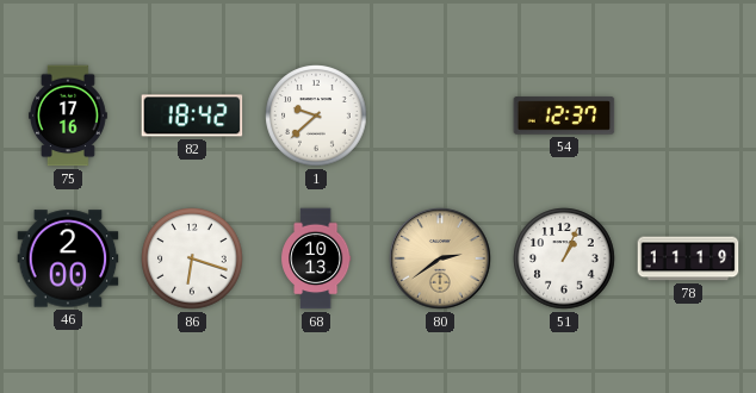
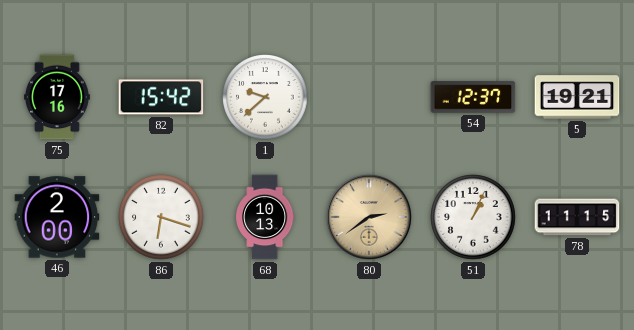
82: 18:42 -> 15:42 (161, 97)
5: none -> 19:21 (577, 97)
78: 11:19 -> 11:15 (577, 217)
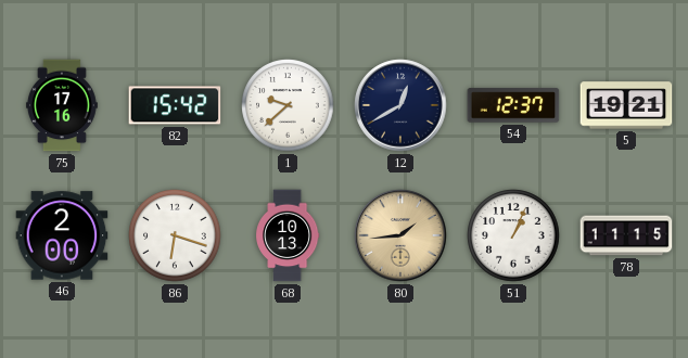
12: none -> 12:40 (400, 105)
80: 2:39 -> 1:44 (400, 235)
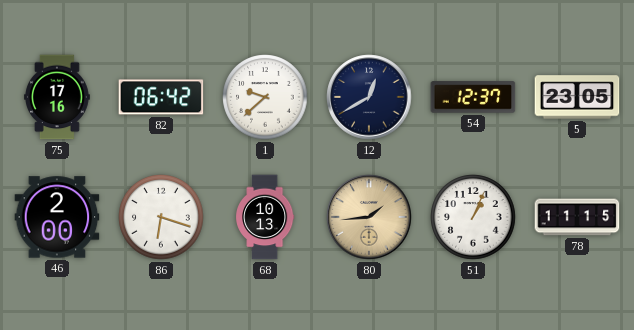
82: 15:42 -> 06:42 (161, 97)
5: 19:21 -> 23:05 (577, 97)
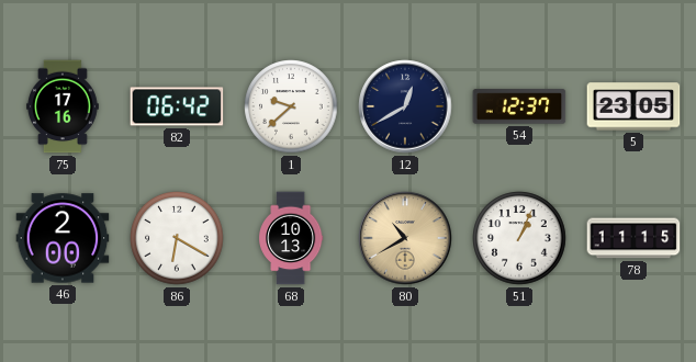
86: 6:18 -> 6:20 (177, 238)
80: 1:44 -> 10:40 (405, 238)
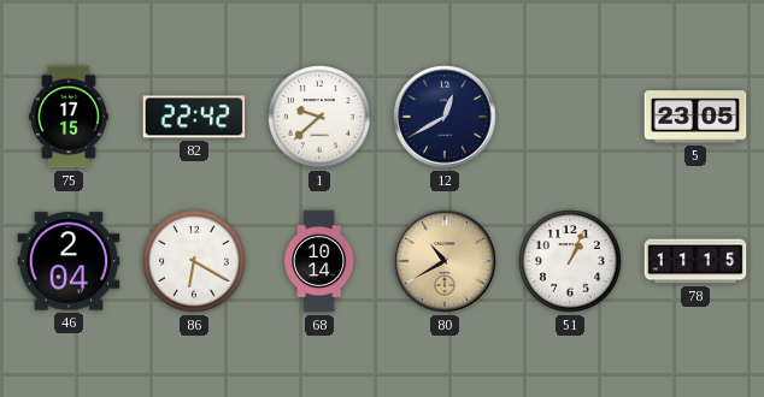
75: 17:16 -> 17:15 (69, 117)
82: 06:42 -> 22:42 (194, 117)
54: 12:37 -> none (519, 106)
46: 2:00 -> 2:04 (69, 261)
68: 10:13 -> 10:14 (321, 261)
